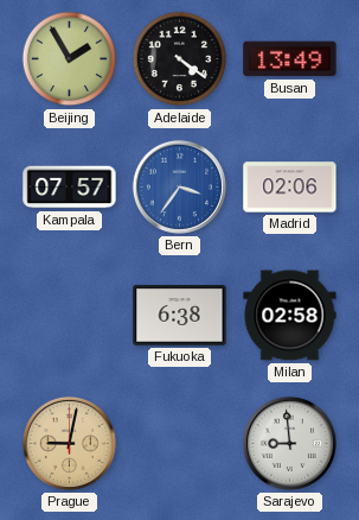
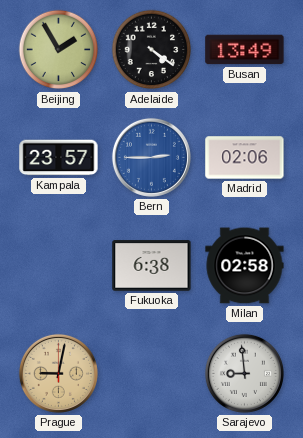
Kampala: 07:57 -> 23:57 (59, 158)
Bern: 3:36 -> 2:45 (151, 157)
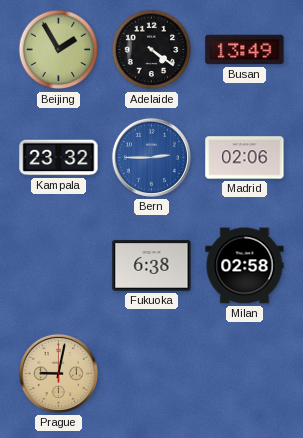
Kampala: 23:57 -> 23:32 (59, 158)
Sarajevo: 8:59 -> none (244, 373)
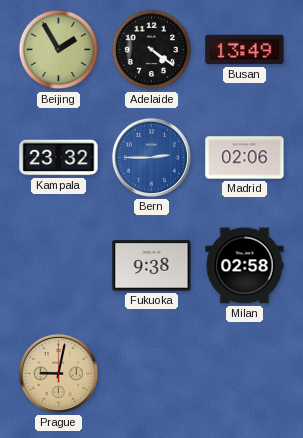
Fukuoka: 6:38 -> 9:38 (152, 266)
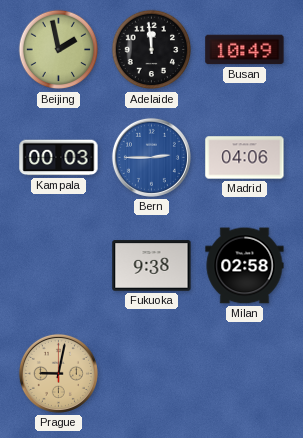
Beijing: 1:55 -> 1:58 (59, 50)
Adelaide: 4:21 -> 11:59 (152, 50)
Busan: 13:49 -> 10:49 (245, 50)
Kampala: 23:32 -> 00:03 (59, 158)
Madrid: 02:06 -> 04:06 (245, 158)
